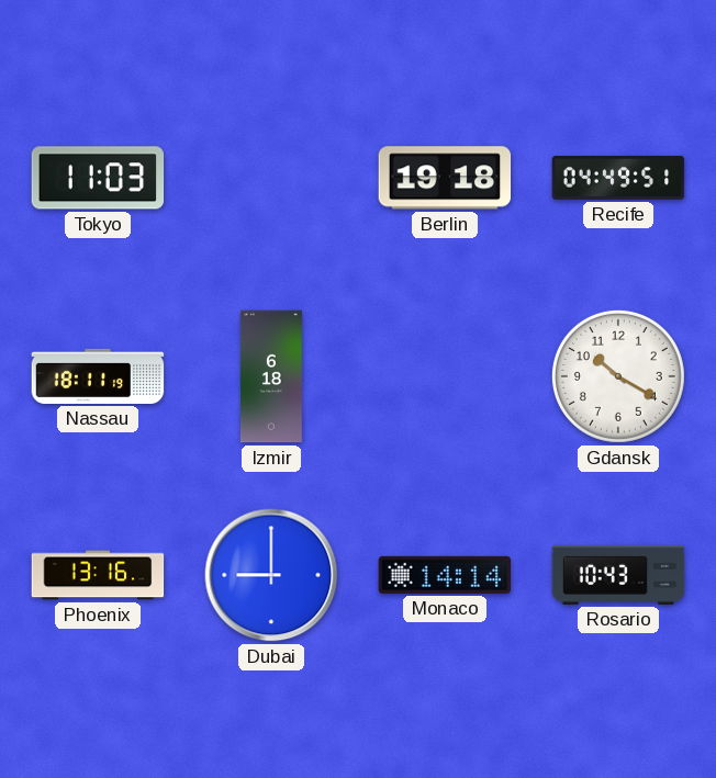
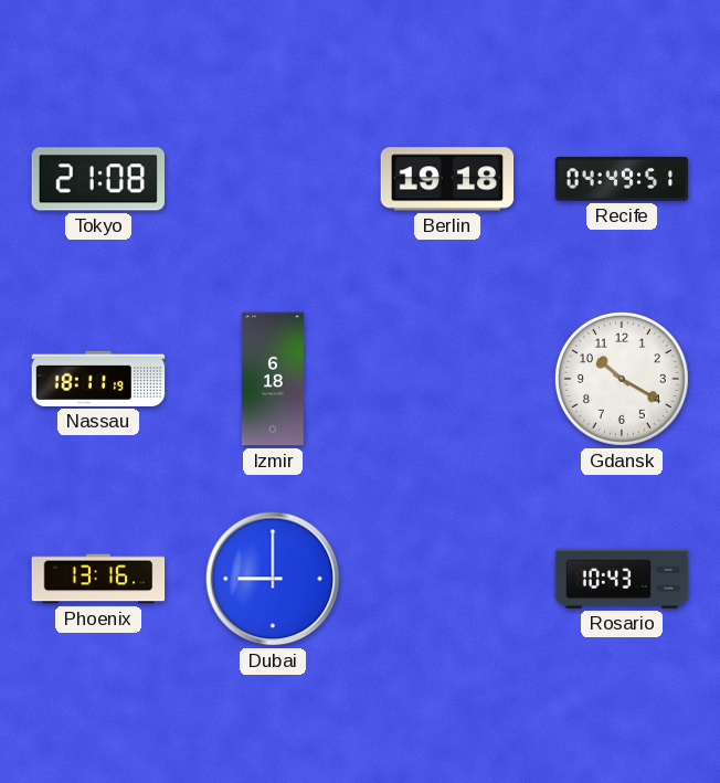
Tokyo: 11:03 -> 21:08 (98, 179)
Monaco: 14:14 -> none (445, 575)
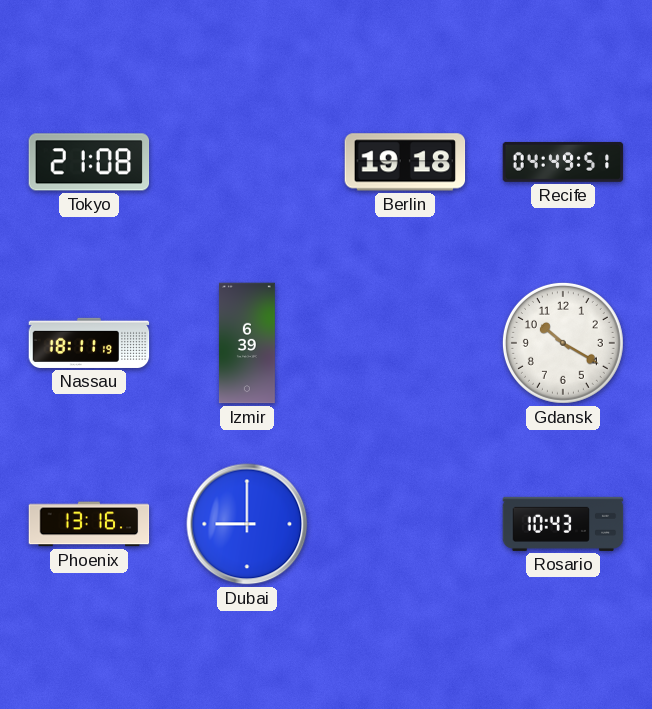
Izmir: 6:18 -> 6:39 (247, 343)
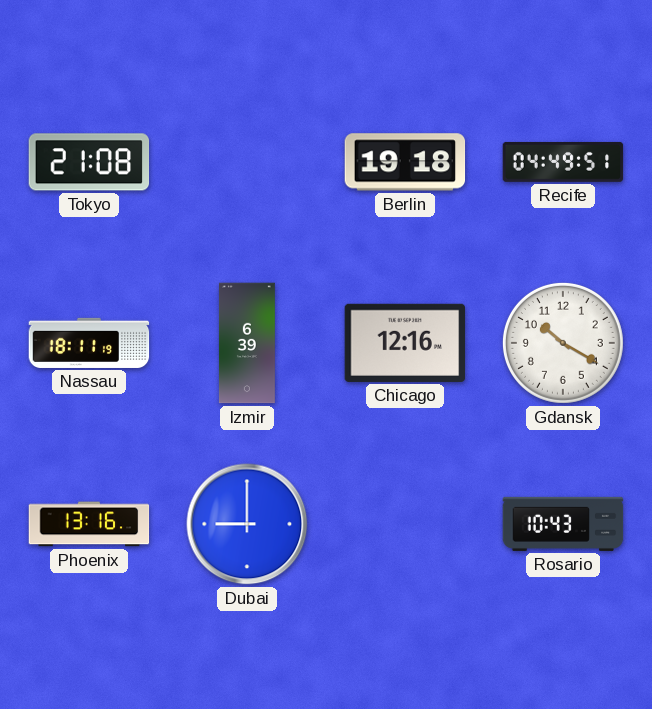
Chicago: none -> 12:16 (405, 343)
